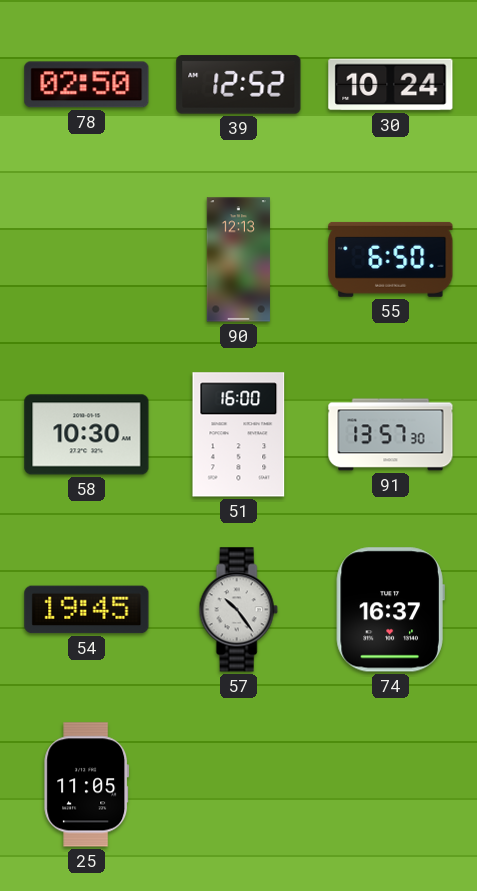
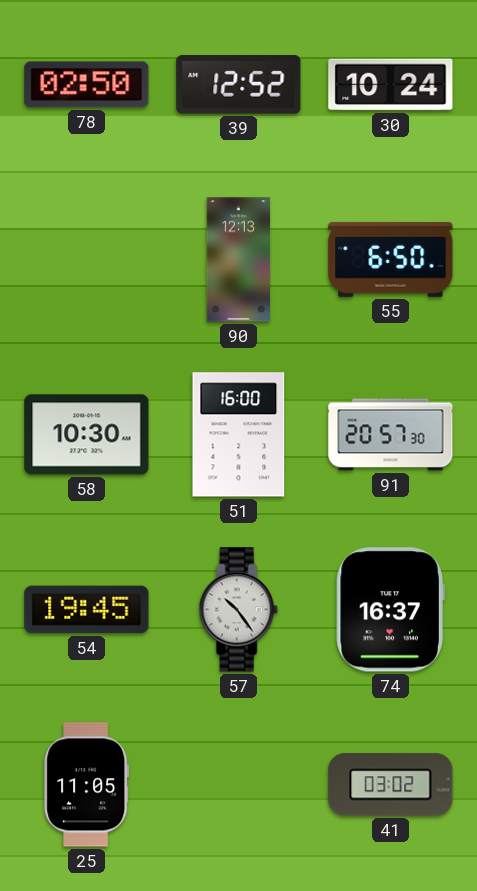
91: 13:57 -> 20:57 (391, 435)
41: none -> 03:02 (391, 785)
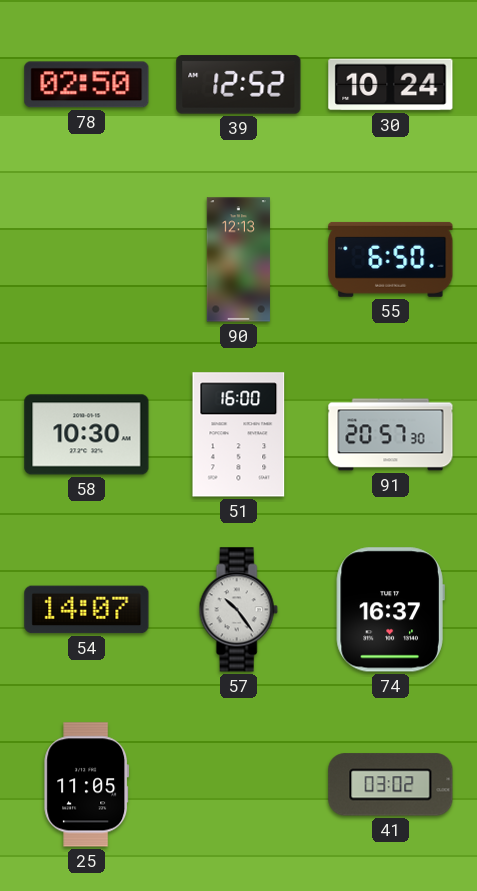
54: 19:45 -> 14:07 (87, 610)
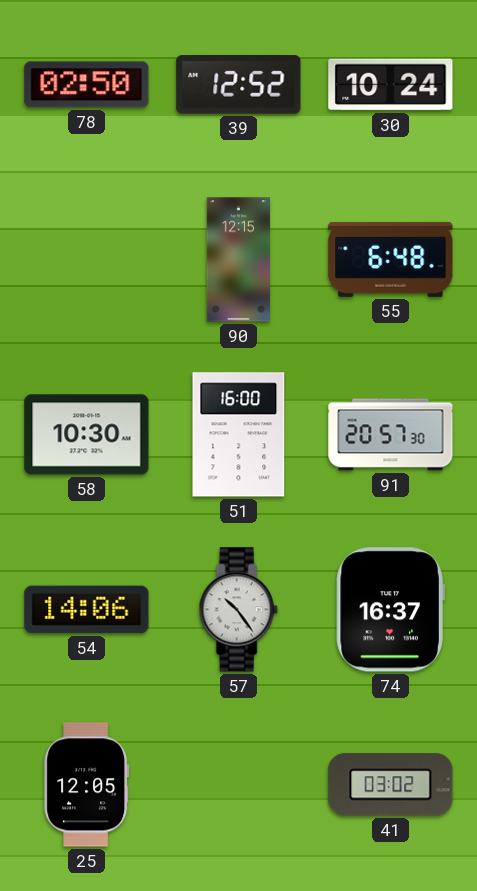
90: 12:13 -> 12:15 (238, 260)
55: 6:50 -> 6:48 (391, 259)
54: 14:07 -> 14:06 (87, 610)
25: 11:05 -> 12:05 (87, 785)
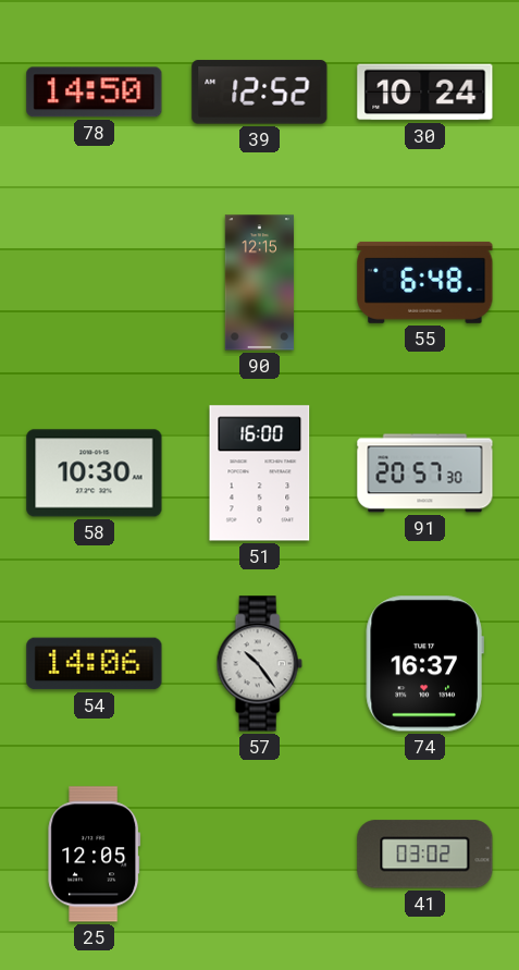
78: 02:50 -> 14:50 (95, 93)
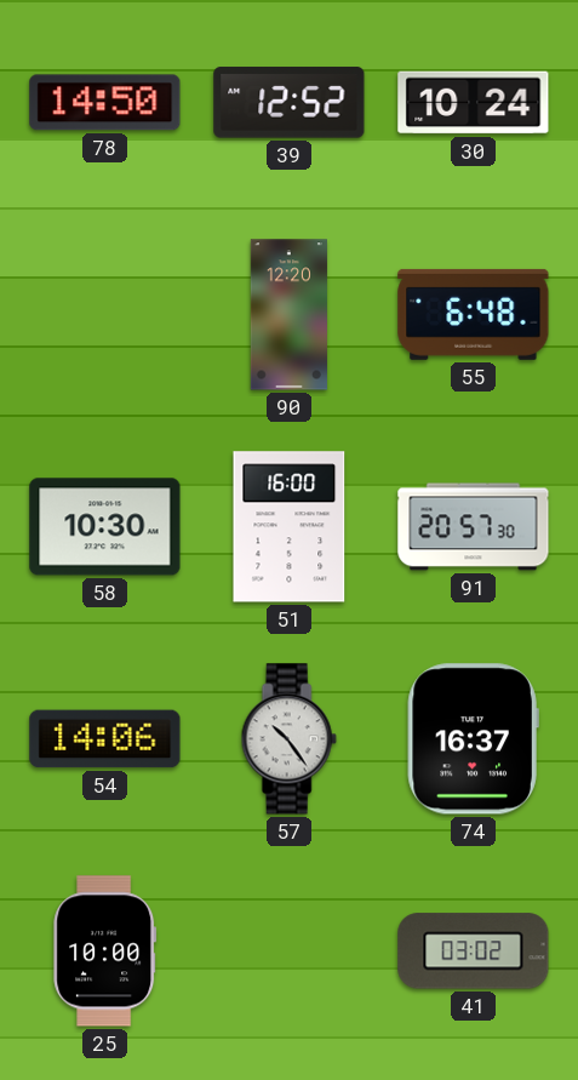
90: 12:15 -> 12:20 (288, 315)
25: 12:05 -> 10:00 (105, 952)
